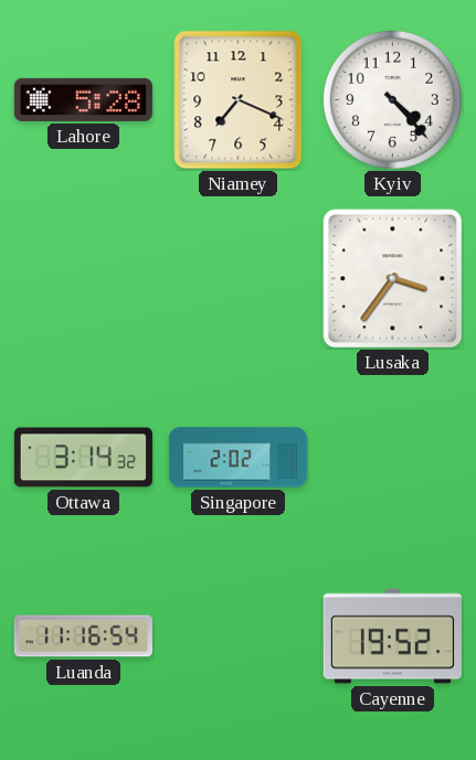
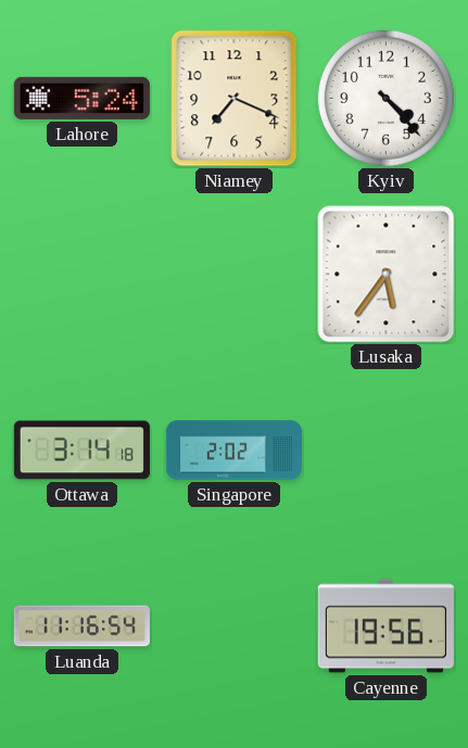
Lahore: 5:28 -> 5:24 (81, 98)
Lusaka: 3:36 -> 5:36 (387, 275)
Ottawa: 3:14:32 -> 3:14:18 (81, 451)
Cayenne: 19:52 -> 19:56 (385, 626)
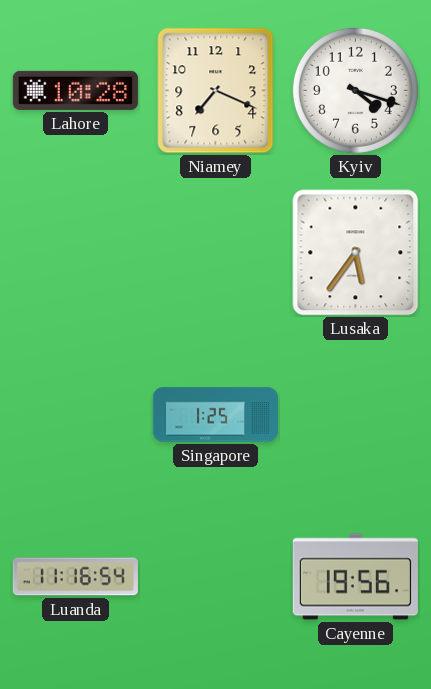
Lahore: 5:24 -> 10:28 (75, 90)
Kyiv: 4:23 -> 4:18 (355, 90)
Ottawa: 3:14 -> none (81, 451)
Singapore: 2:02 -> 1:25 (215, 415)
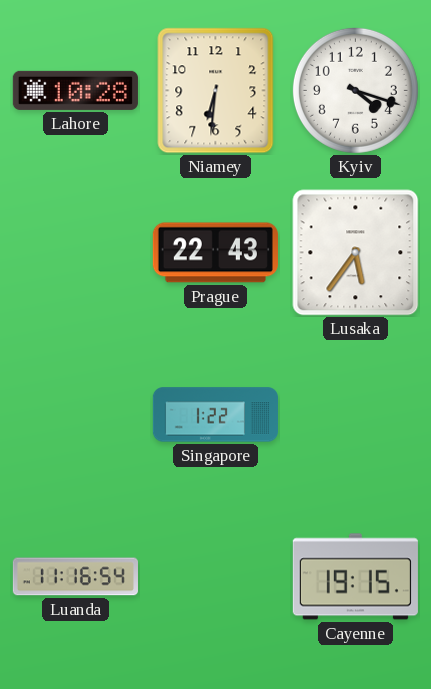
Niamey: 7:19 -> 6:31 (216, 91)
Prague: none -> 22:43 (215, 253)
Singapore: 1:25 -> 1:22 (215, 415)
Cayenne: 19:56 -> 19:15 (355, 577)
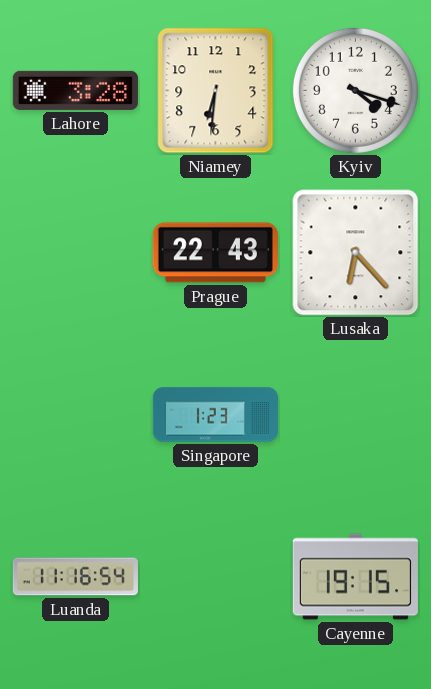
Lahore: 10:28 -> 3:28 (75, 90)
Lusaka: 5:36 -> 6:23 (356, 253)
Singapore: 1:22 -> 1:23 (215, 415)
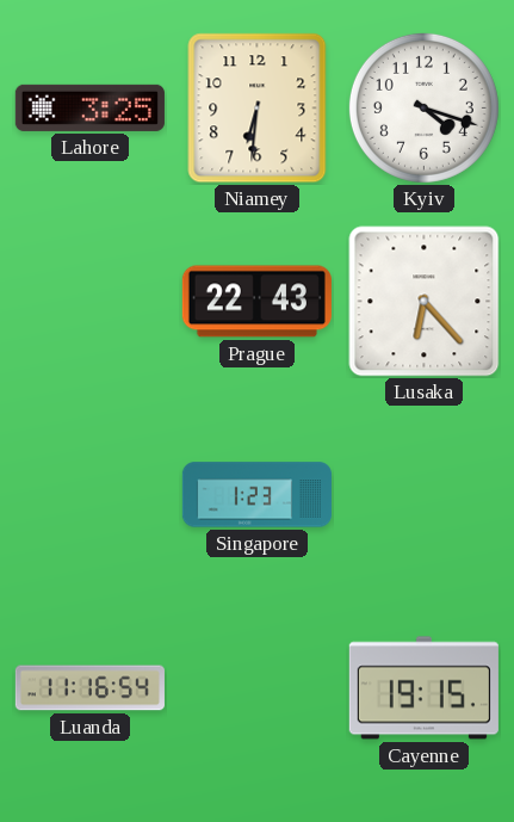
Lahore: 3:28 -> 3:25 (89, 107)
